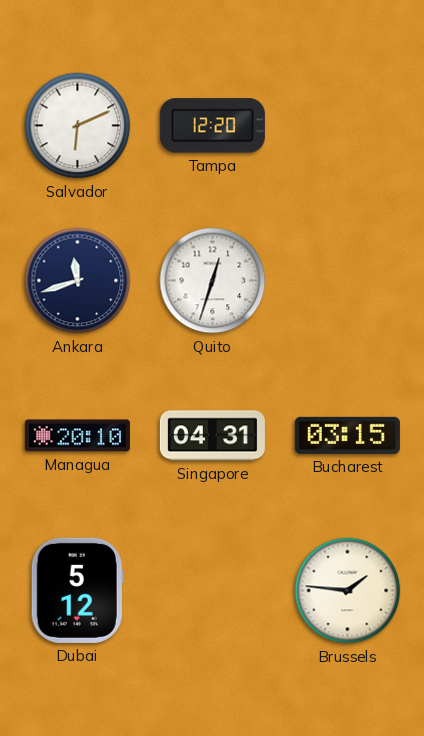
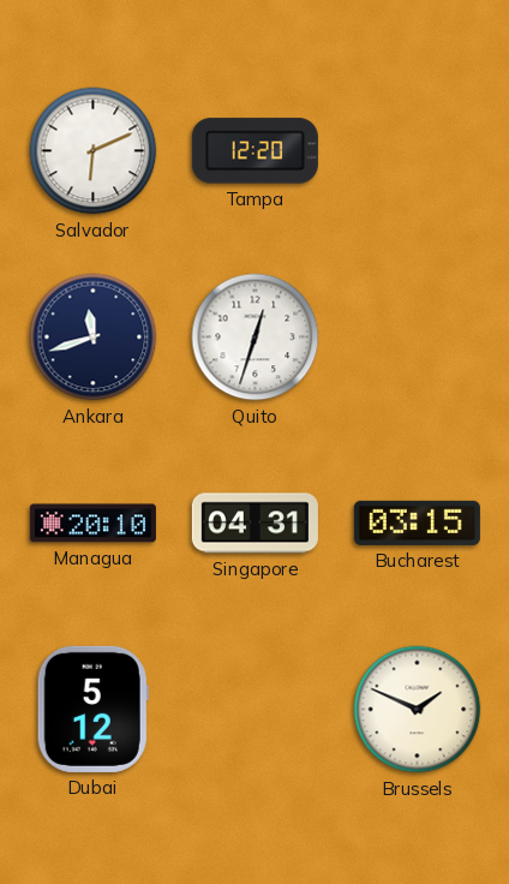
Brussels: 1:46 -> 1:49 (418, 710)
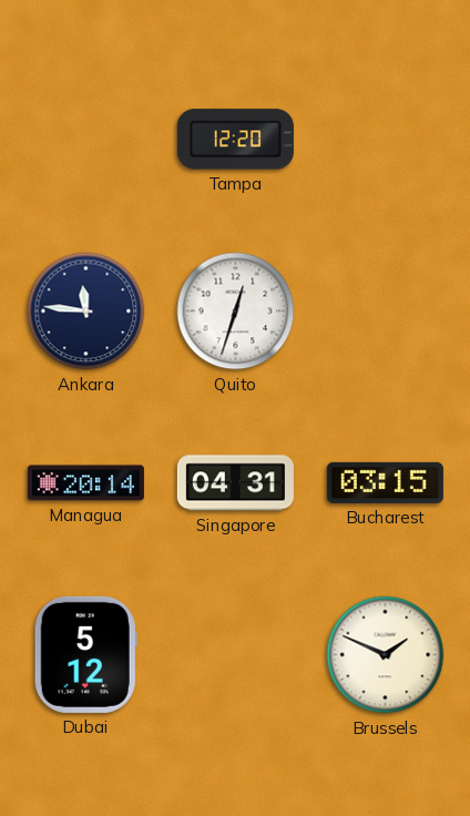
Salvador: 6:11 -> none (94, 151)
Ankara: 11:42 -> 11:46 (86, 312)
Managua: 20:10 -> 20:14 (85, 483)
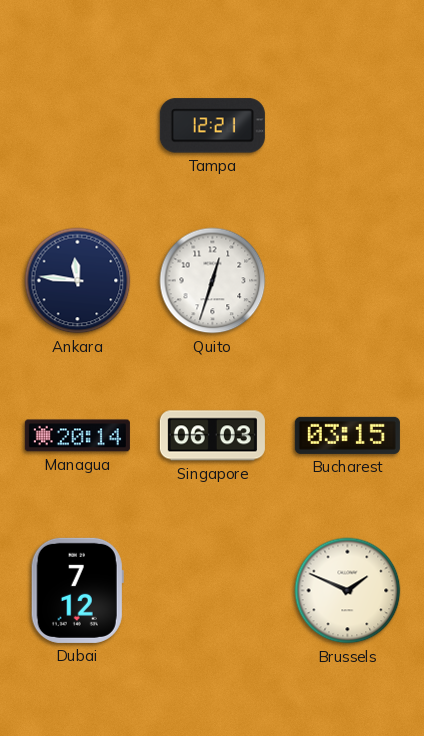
Tampa: 12:20 -> 12:21 (212, 126)
Singapore: 04:31 -> 06:03 (212, 436)
Dubai: 5:12 -> 7:12 (77, 590)
